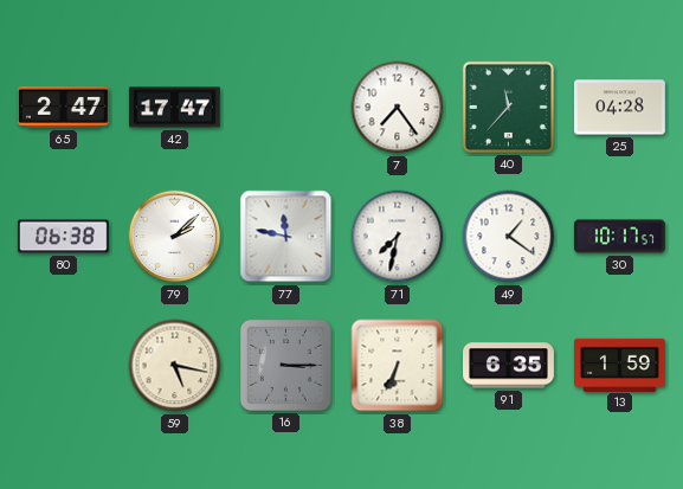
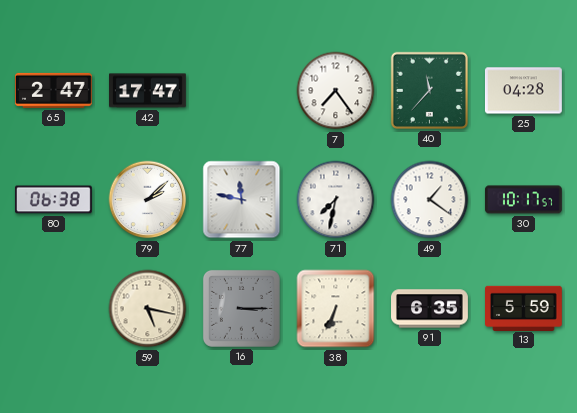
13: 1:59 -> 5:59 (524, 308)
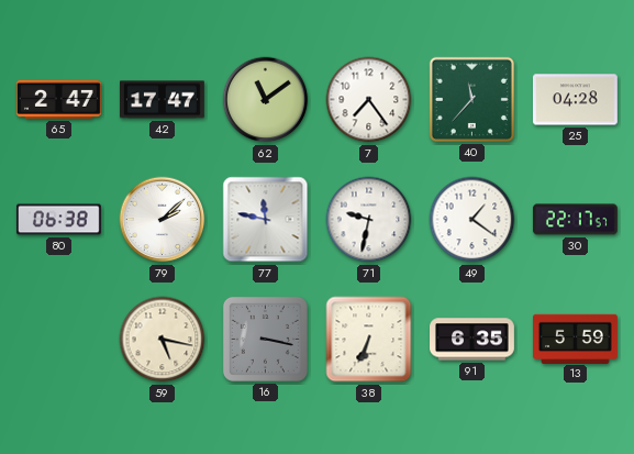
62: none -> 11:09 (266, 100)
71: 7:32 -> 9:32 (369, 220)
30: 10:17 -> 22:17 (575, 220)
16: 3:15 -> 3:17 (265, 339)
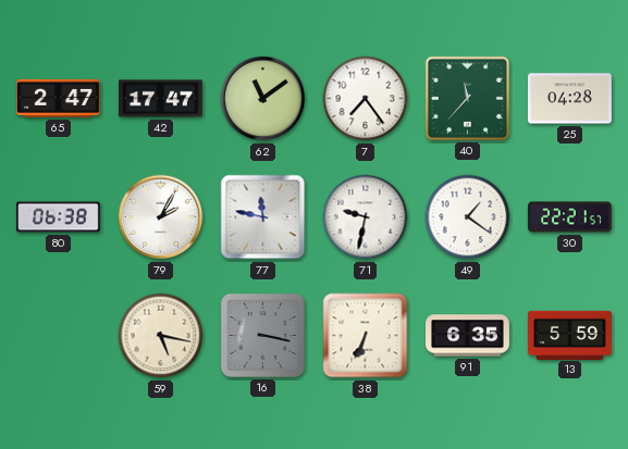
79: 2:08 -> 2:05 (161, 217)
30: 22:17 -> 22:21 (569, 217)
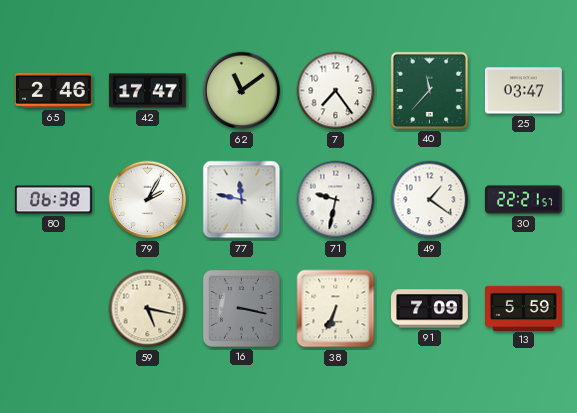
65: 2:47 -> 2:46 (53, 90)
25: 04:28 -> 03:47 (523, 91)
91: 6:35 -> 7:09 (430, 309)
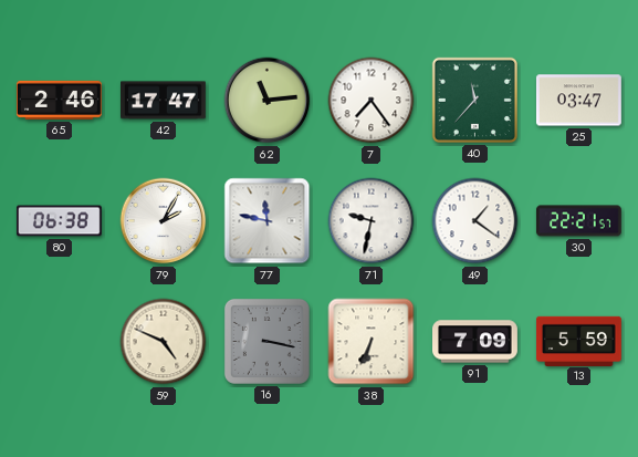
62: 11:09 -> 11:14 (268, 101)
59: 5:17 -> 4:49 (164, 342)
